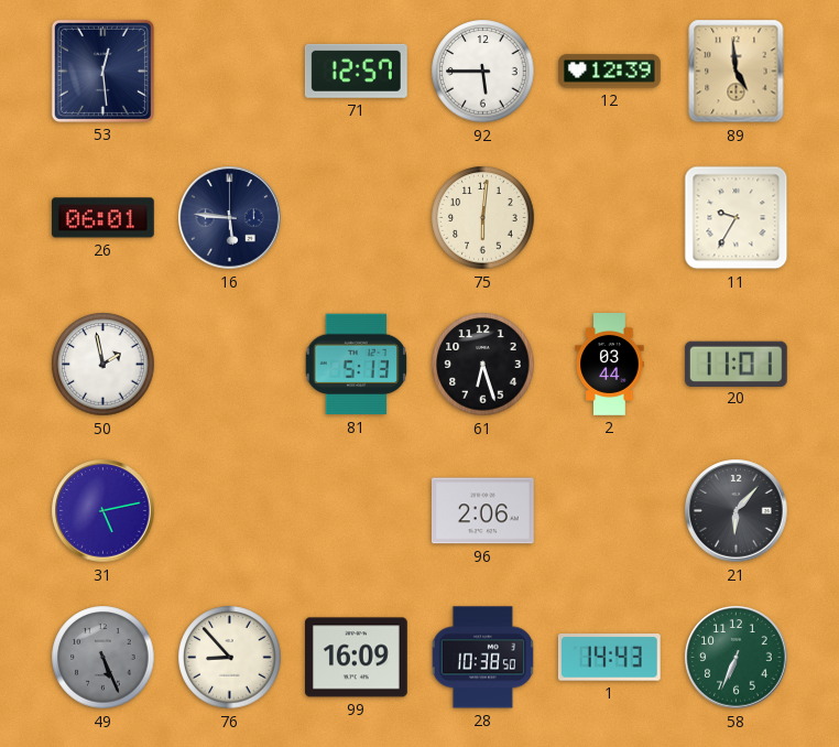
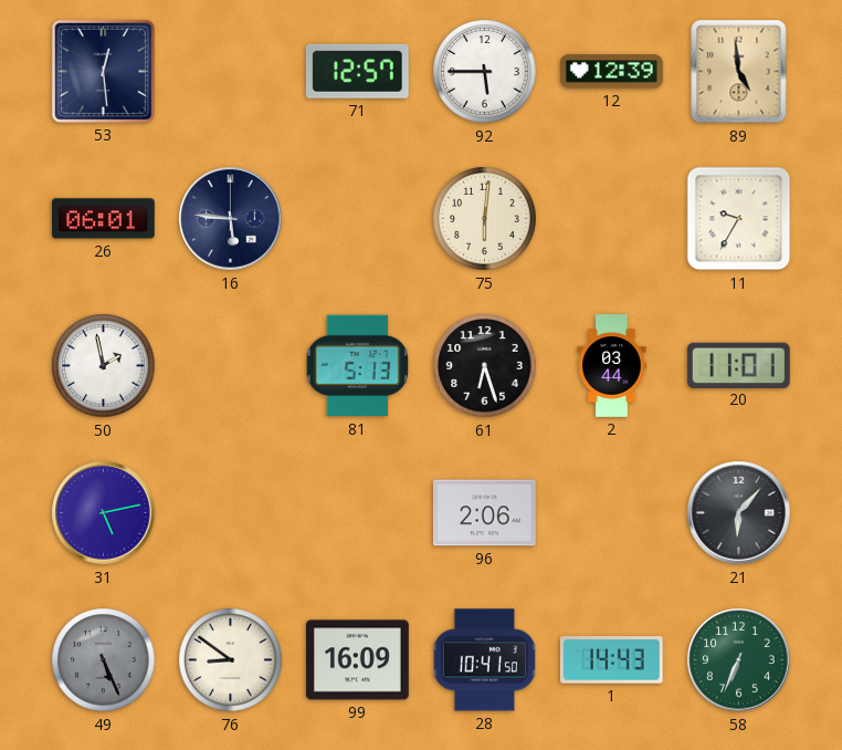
76: 8:53 -> 8:51 (231, 660)
28: 10:38 -> 10:41 (484, 660)
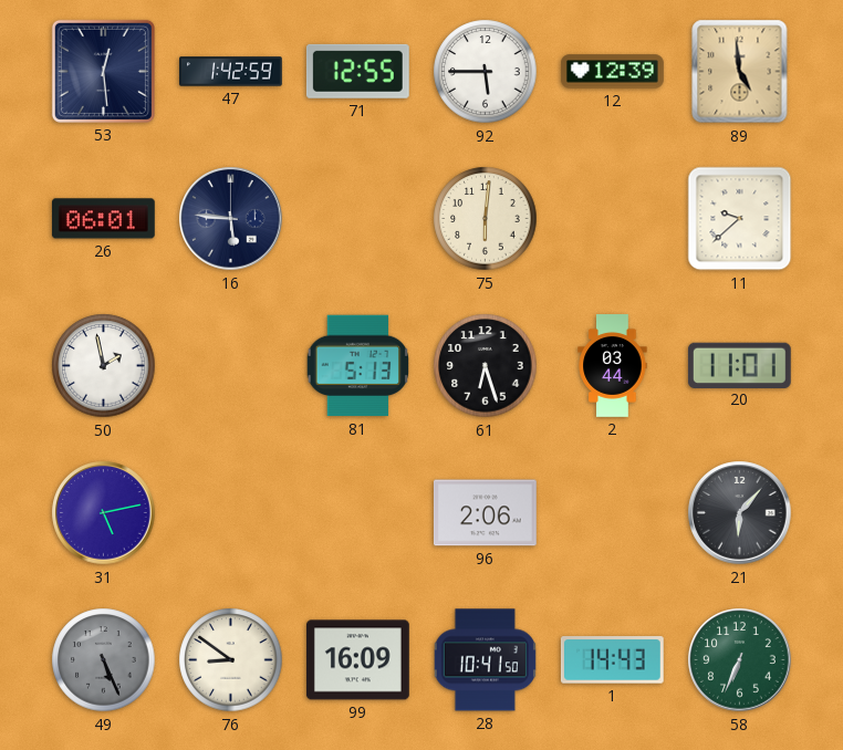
47: none -> 1:42 (231, 72)
71: 12:57 -> 12:55 (357, 71)
11: 9:35 -> 9:38 (740, 219)
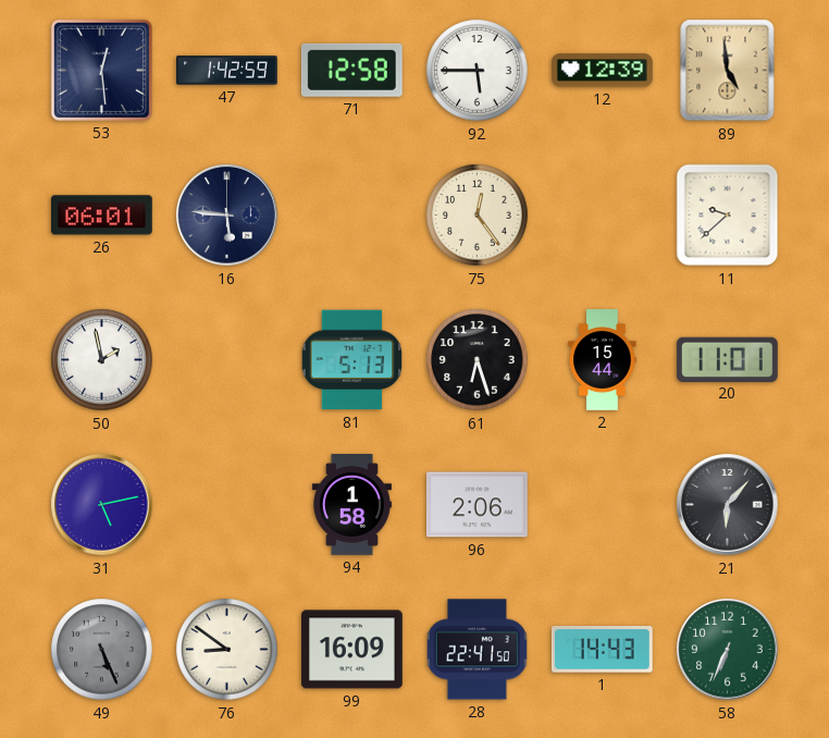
71: 12:55 -> 12:58 (351, 70)
75: 6:01 -> 12:24 (478, 216)
2: 03:44 -> 15:44 (603, 360)
94: none -> 1:58 (351, 505)
28: 10:41 -> 22:41 (477, 650)
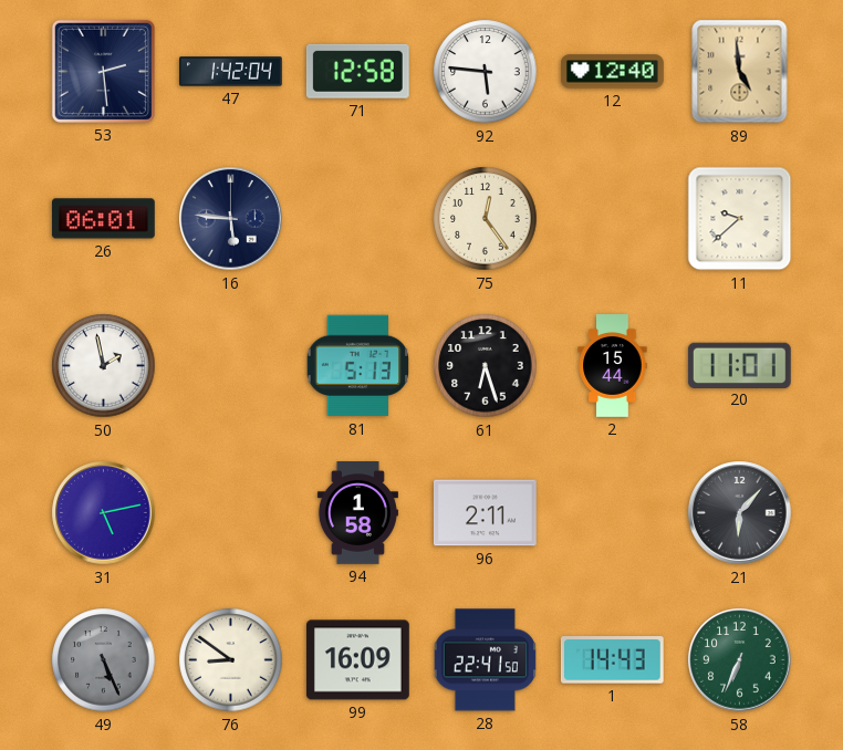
53: 12:29 -> 2:29 (103, 71)
47: 1:42:59 -> 1:42:04 (231, 72)
92: 5:45 -> 5:46 (486, 72)
12: 12:39 -> 12:40 (613, 72)
96: 2:06 -> 2:11 (485, 513)
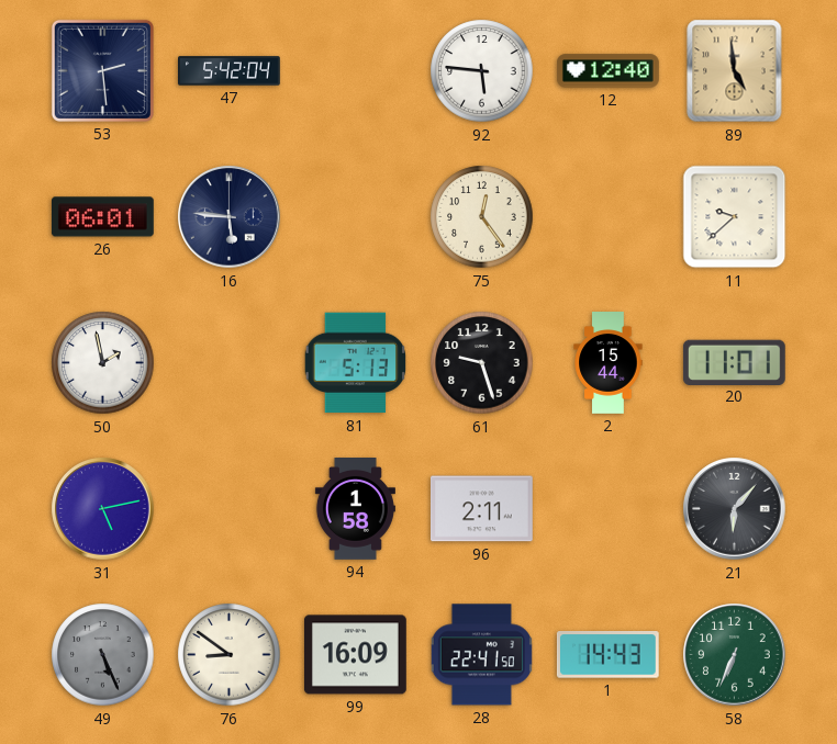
47: 1:42 -> 5:42 (230, 71)
71: 12:58 -> none (357, 71)
61: 6:27 -> 9:27 (482, 363)
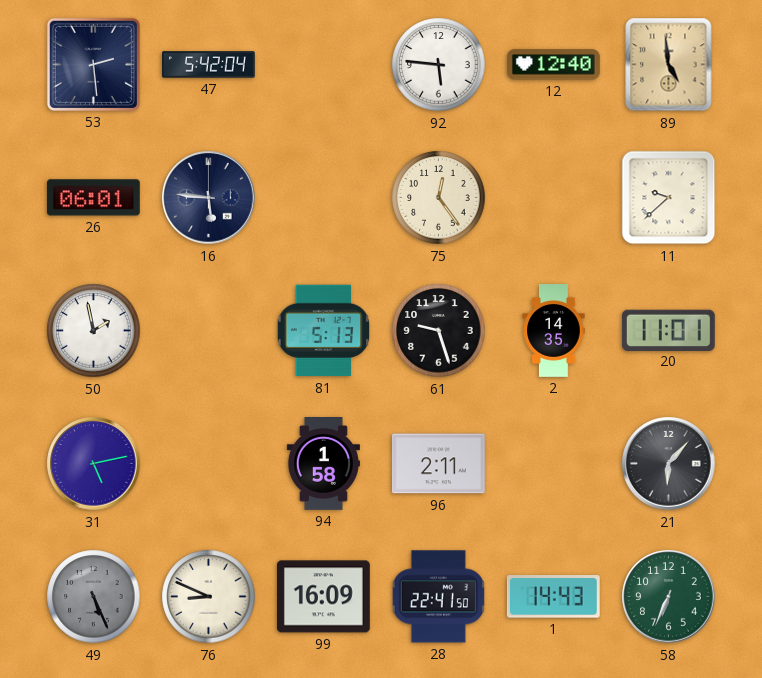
2: 15:44 -> 14:35 (554, 331)
76: 8:51 -> 8:49 (209, 597)
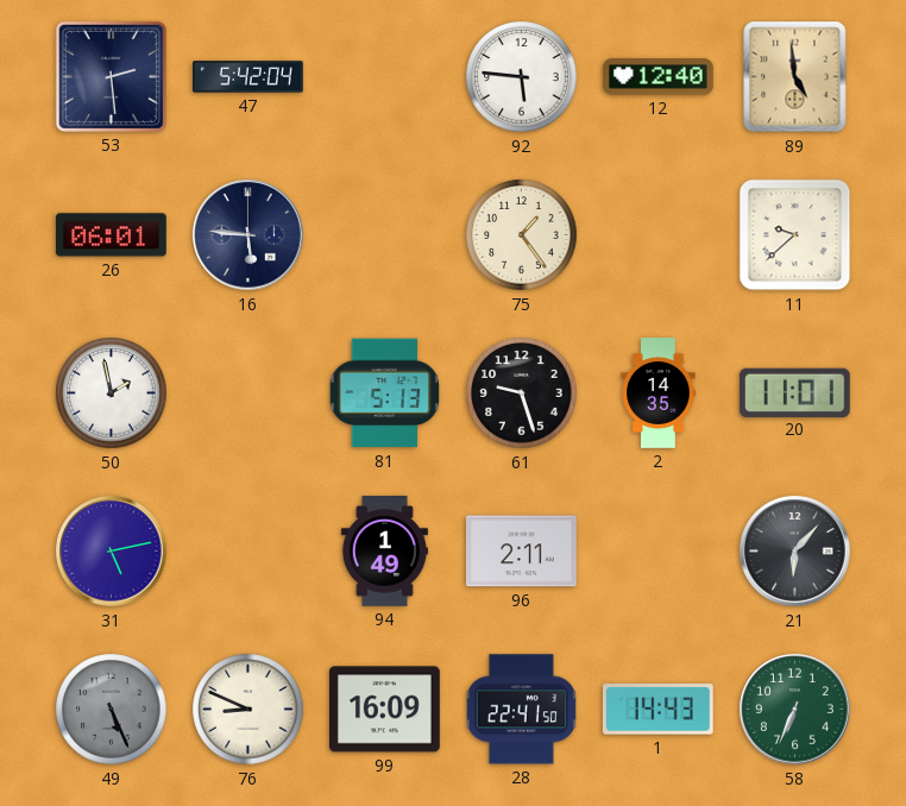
75: 12:24 -> 1:24 (522, 235)
94: 1:58 -> 1:49 (384, 552)
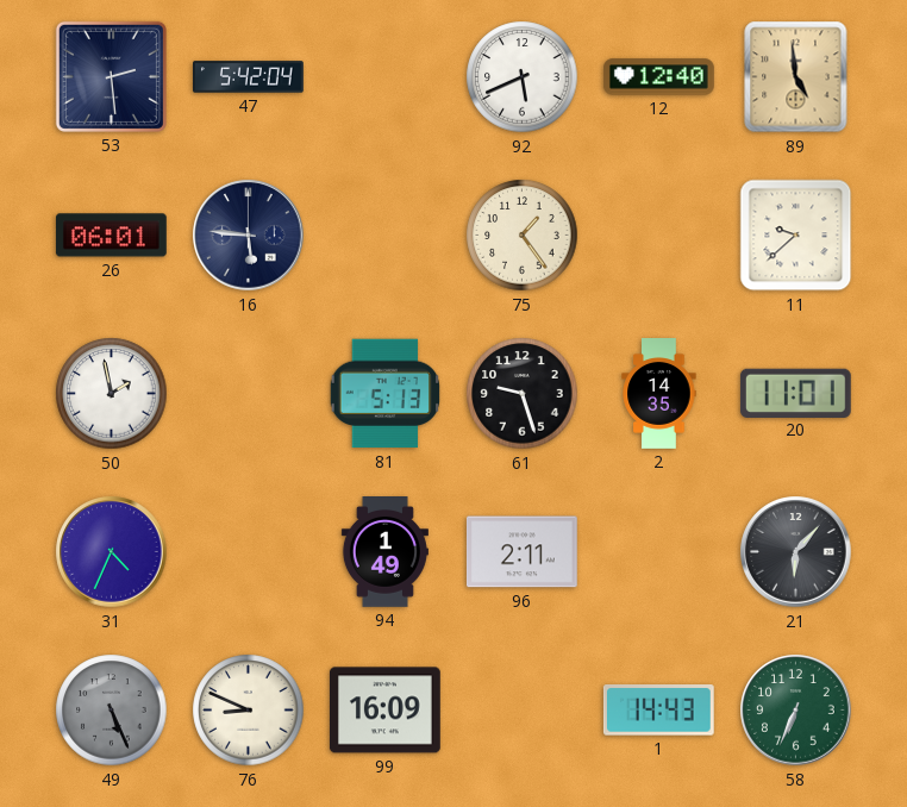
92: 5:46 -> 5:41 (523, 77)
31: 5:13 -> 4:34 (112, 552)
28: 22:41 -> none (521, 710)
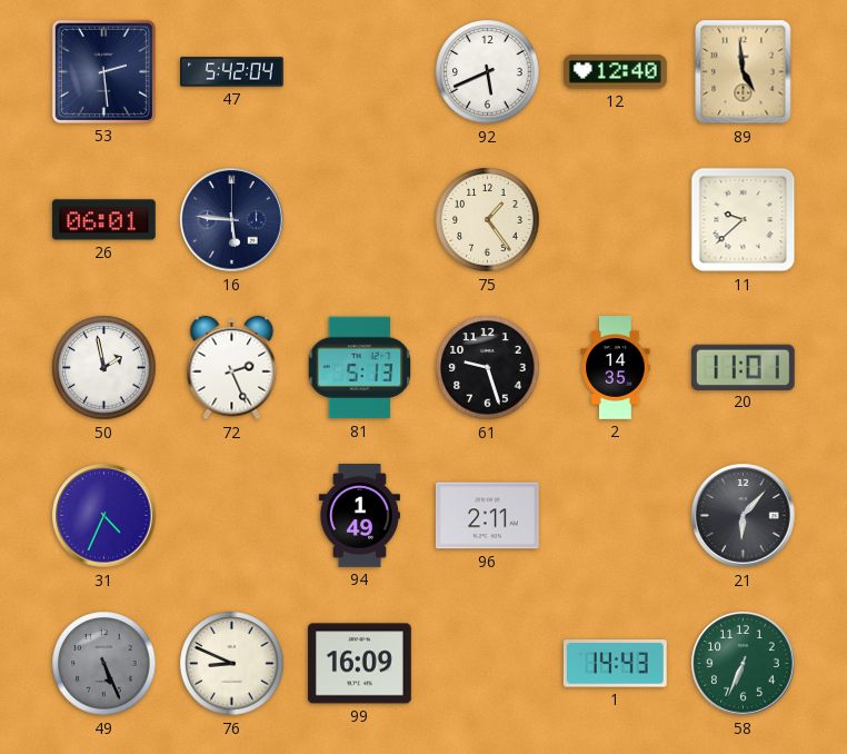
72: none -> 2:26 (232, 368)
